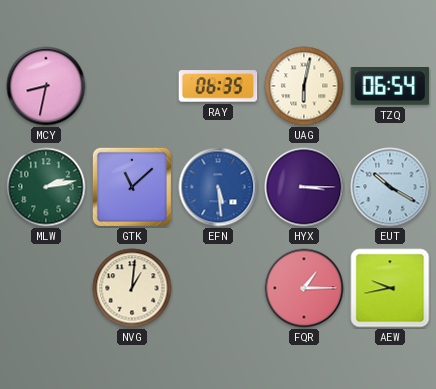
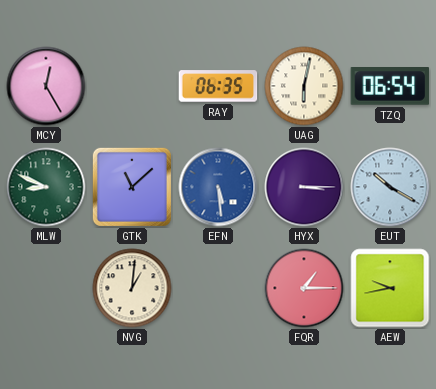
MCY: 8:32 -> 12:25 (46, 86)
MLW: 2:13 -> 8:49 (46, 187)
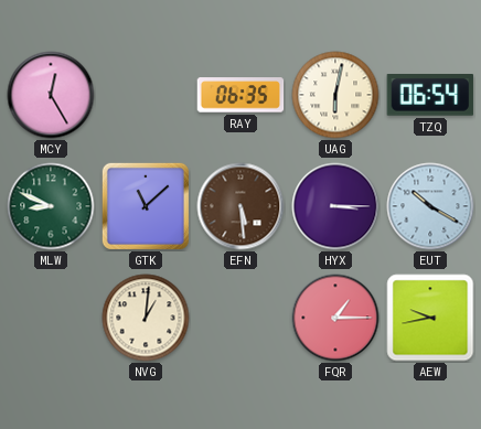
EFN dial: blue -> brown (240, 206)
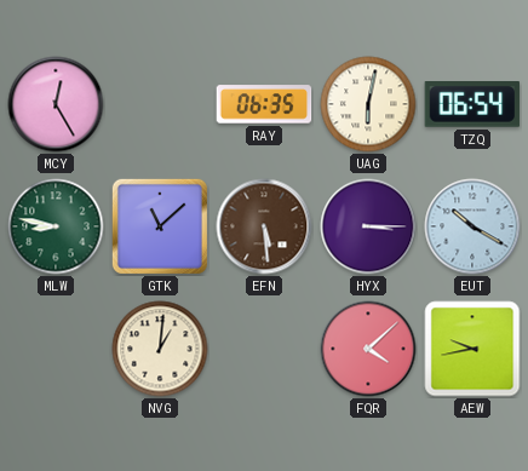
MLW: 8:49 -> 8:47 (56, 226)
FQR: 1:15 -> 4:08 (368, 349)
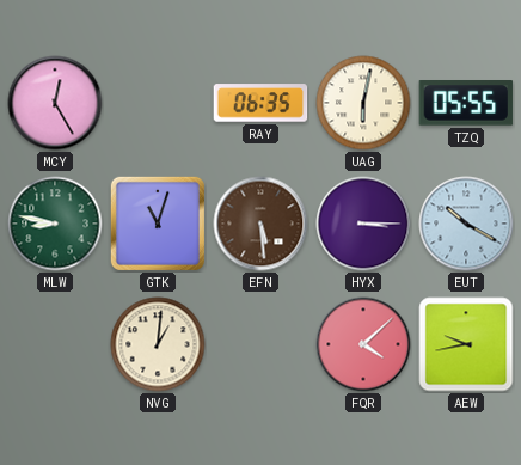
TZQ: 06:54 -> 05:55 (466, 104)
GTK: 11:08 -> 11:03 (158, 224)
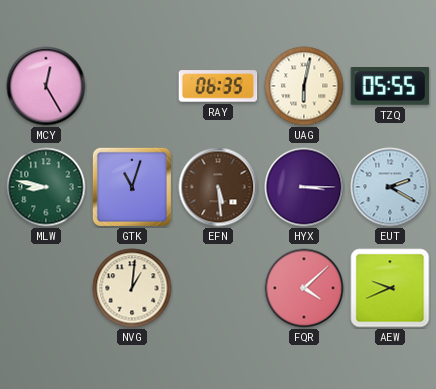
EUT: 10:20 -> 2:20 (390, 187)
AEW: 9:43 -> 9:41 (390, 288)
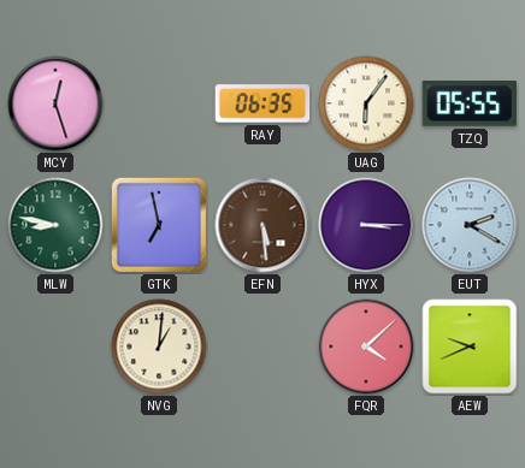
MCY: 12:25 -> 12:27 (55, 103)
UAG: 6:02 -> 6:06 (366, 103)
GTK: 11:03 -> 6:58 (159, 225)
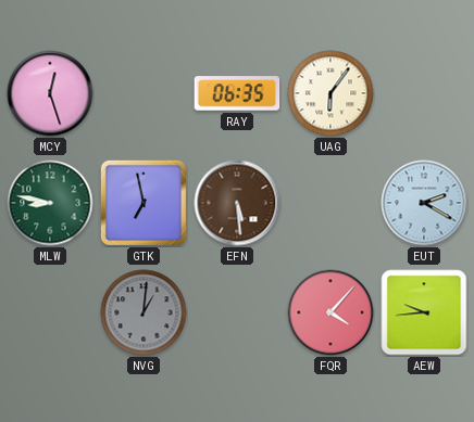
TZQ: 05:55 -> none (470, 105)
HYX: 3:15 -> none (366, 225)
NVG dial: cream -> grey (144, 312)
FQR: 4:08 -> 4:07 (330, 312)
AEW: 9:41 -> 9:44 (424, 312)
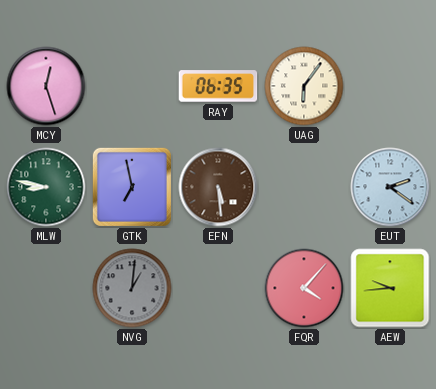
EUT: 2:20 -> 2:21 (390, 187)
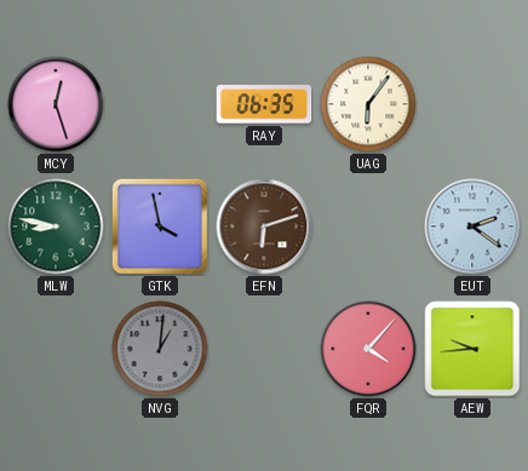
GTK: 6:58 -> 3:58 (160, 226)
EFN: 5:29 -> 6:12 (264, 226)
